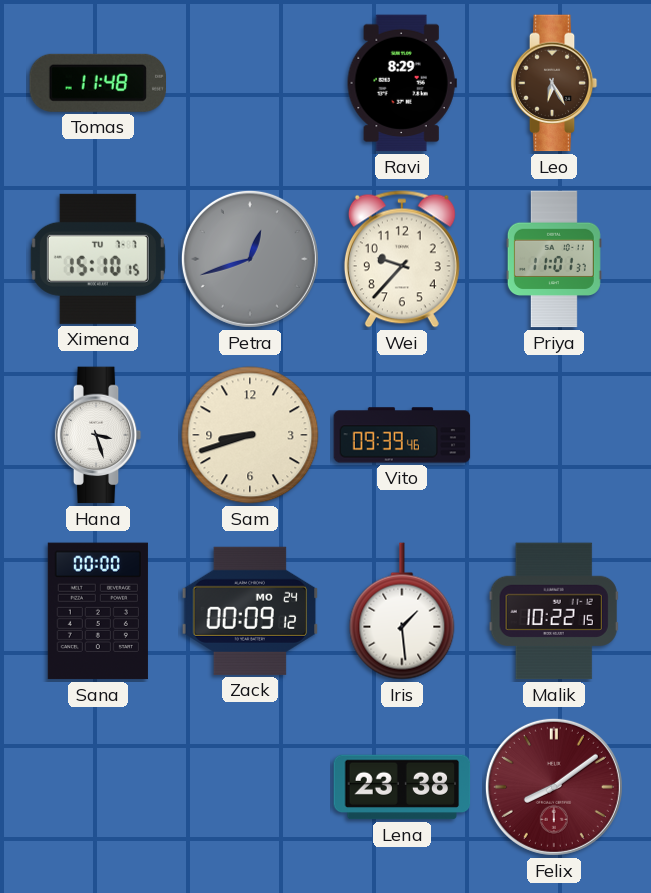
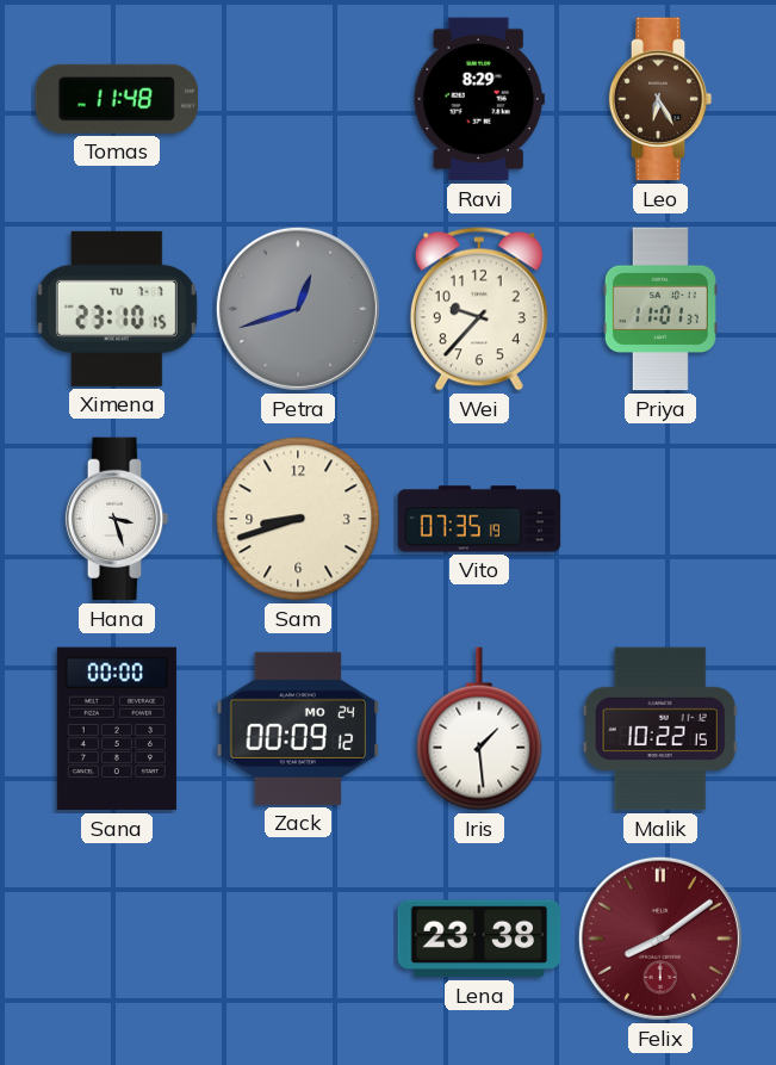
Ximena: 15:10 -> 23:10 (117, 309)
Vito: 09:39 -> 07:35 (479, 519)
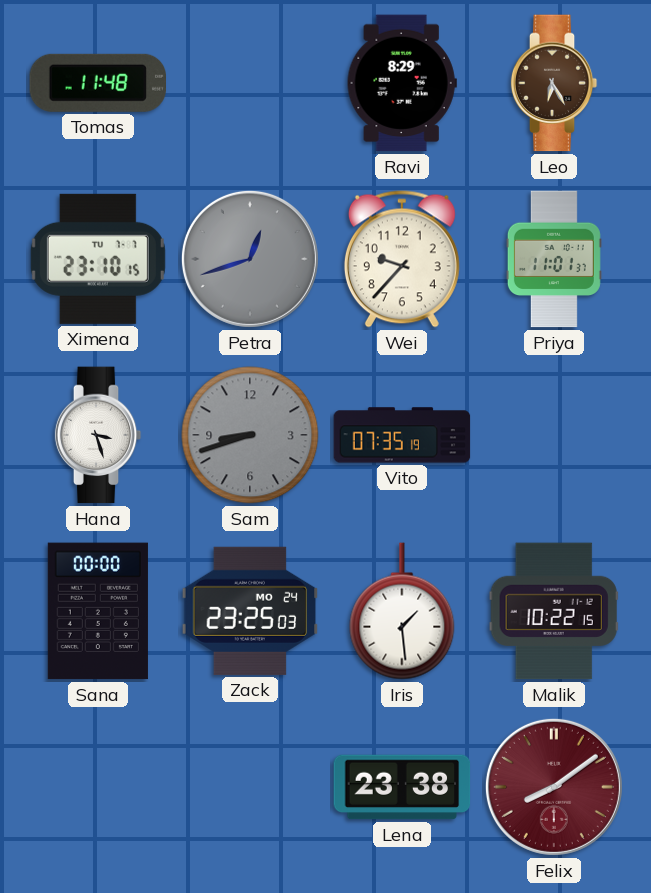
Sam dial: cream -> grey (250, 435)
Zack: 00:09 -> 23:25 (250, 611)
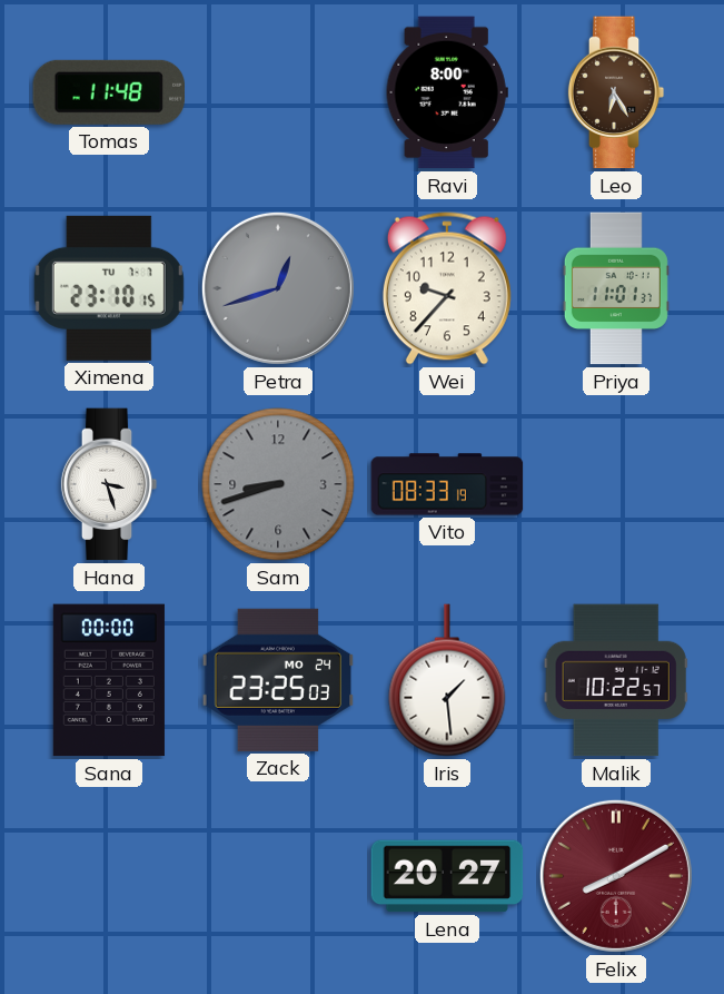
Ravi: 8:29 -> 8:00 (447, 92)
Vito: 07:35 -> 08:33 (447, 484)
Malik: 10:22:15 -> 10:22:57 (616, 680)
Lena: 23:38 -> 20:27 (447, 876)
Felix: 8:09 -> 8:10 (616, 876)
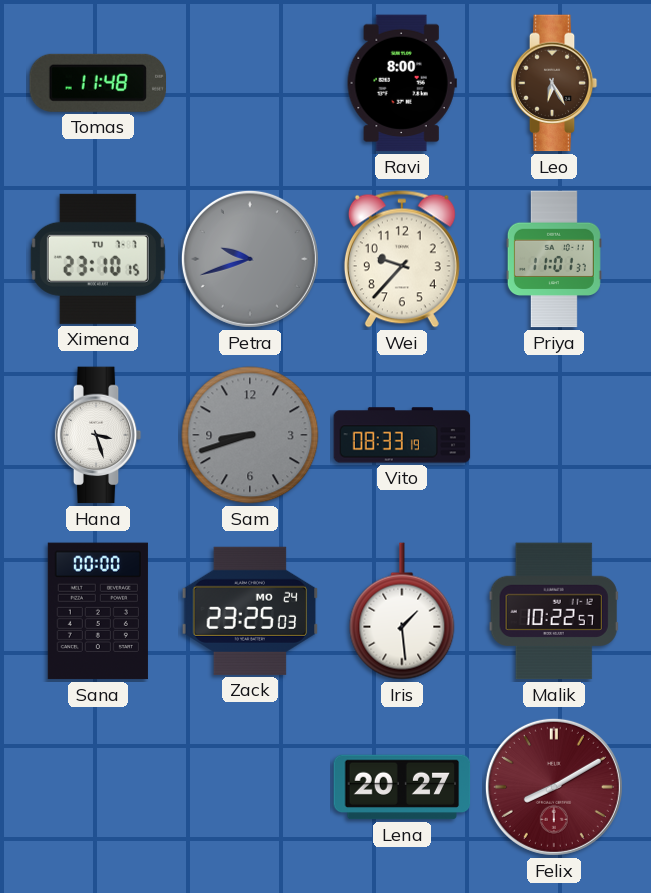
Petra: 12:42 -> 9:42 (250, 259)
